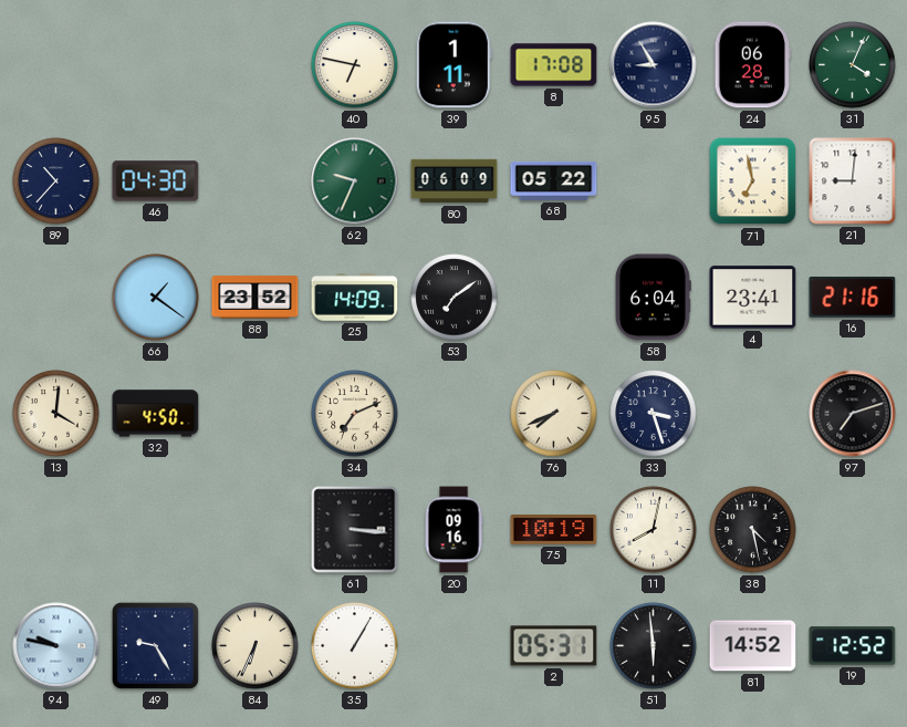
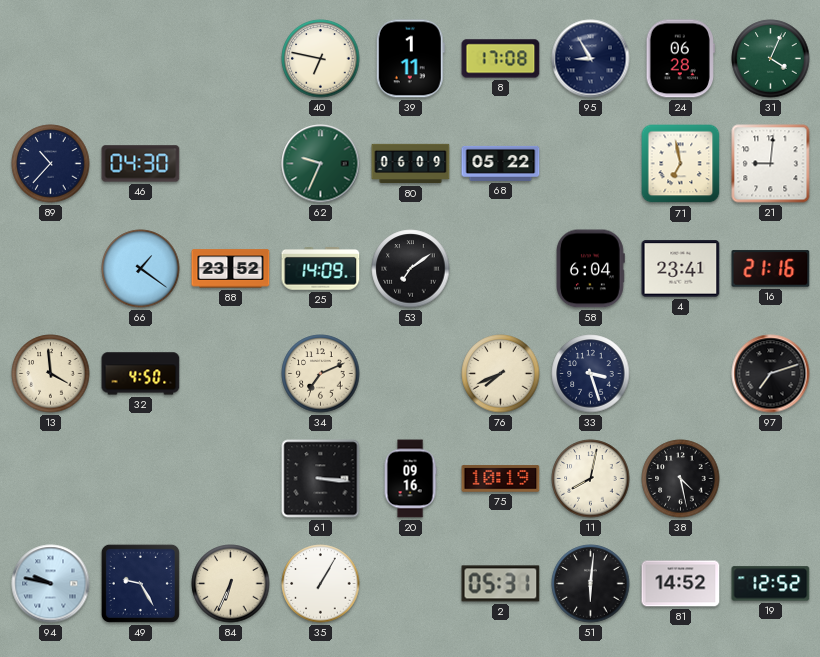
13: 4:01 -> 3:59 (51, 374)
51: 5:59 -> 6:01 (591, 584)
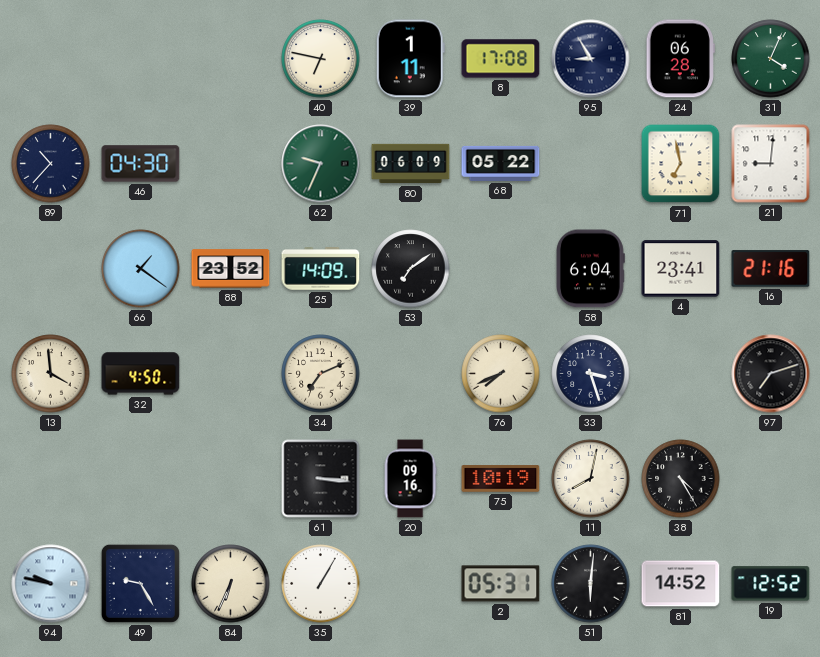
38: 4:28 -> 4:25 (681, 479)
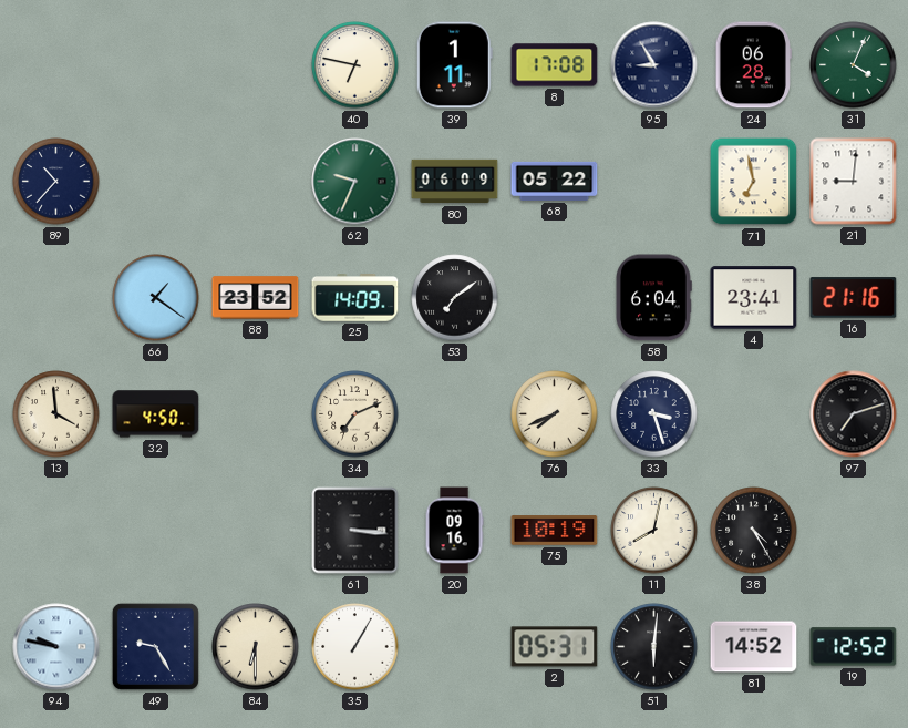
46: 04:30 -> none (141, 164)
84: 6:34 -> 6:30 (256, 647)
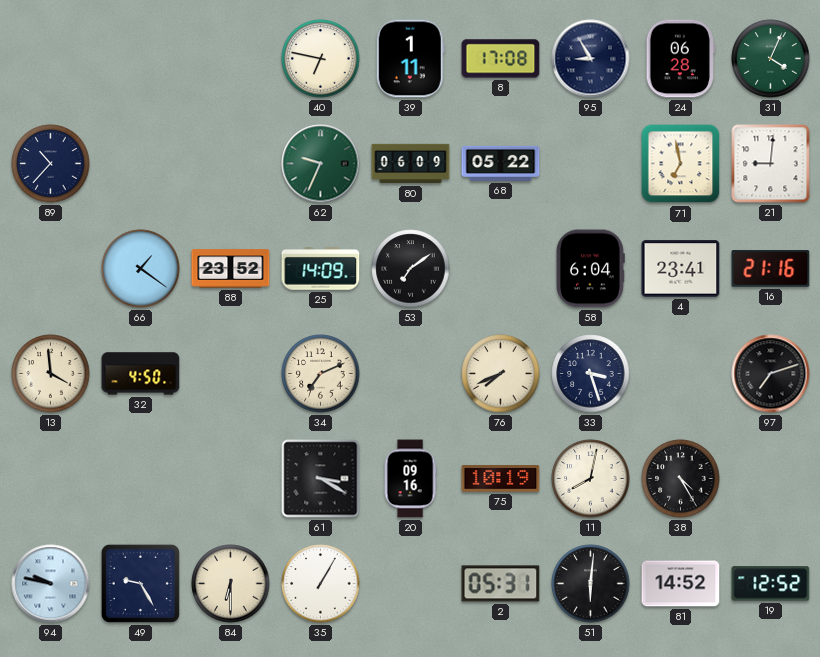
61: 3:16 -> 3:20 (321, 479)
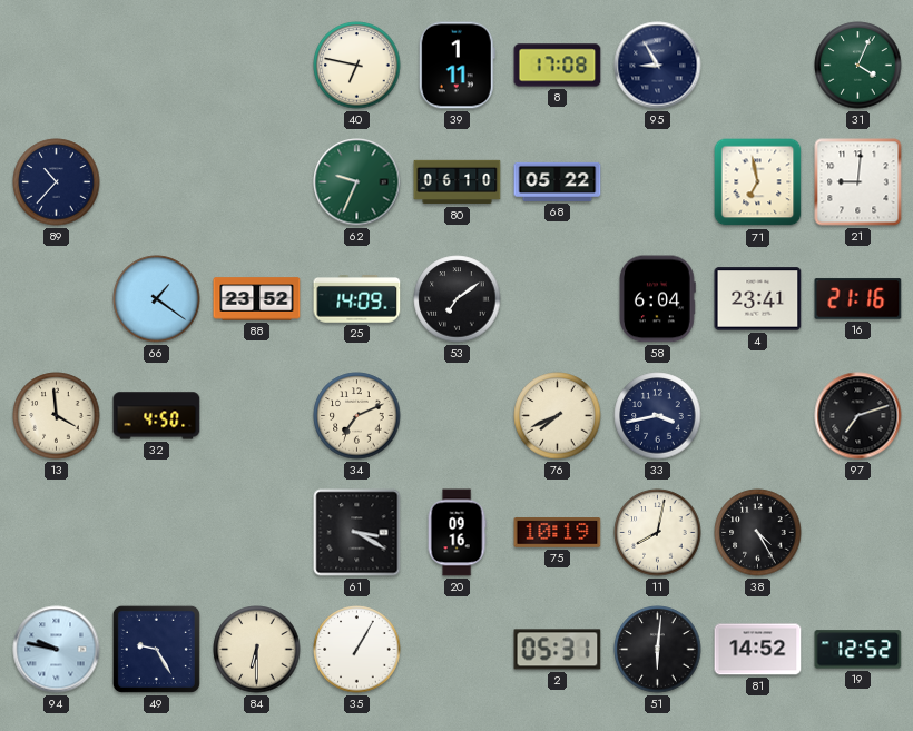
24: 06:28 -> none (680, 59)
80: 06:09 -> 06:10 (458, 182)
33: 3:27 -> 3:43 (658, 416)
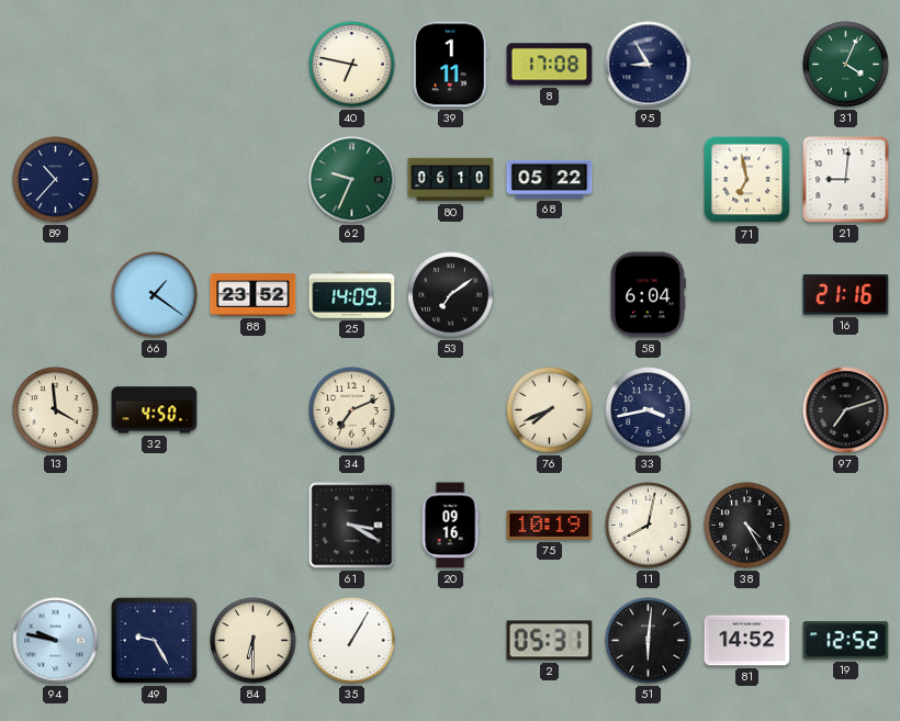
4: 23:41 -> none (758, 299)
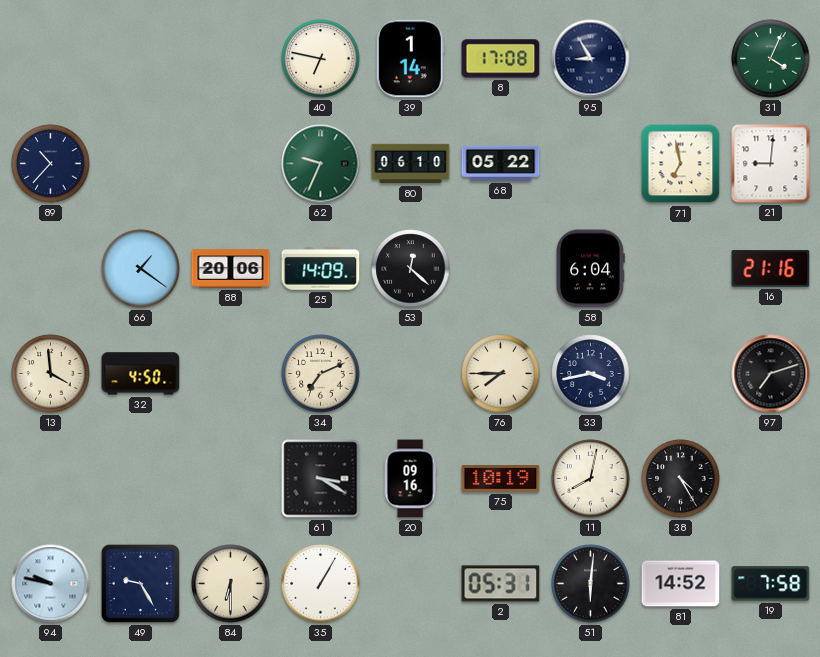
39: 1:11 -> 1:14 (410, 59)
88: 23:52 -> 20:06 (231, 269)
53: 7:09 -> 12:22 (411, 269)
76: 7:41 -> 7:45 (501, 374)
19: 12:52 -> 7:58 (771, 584)
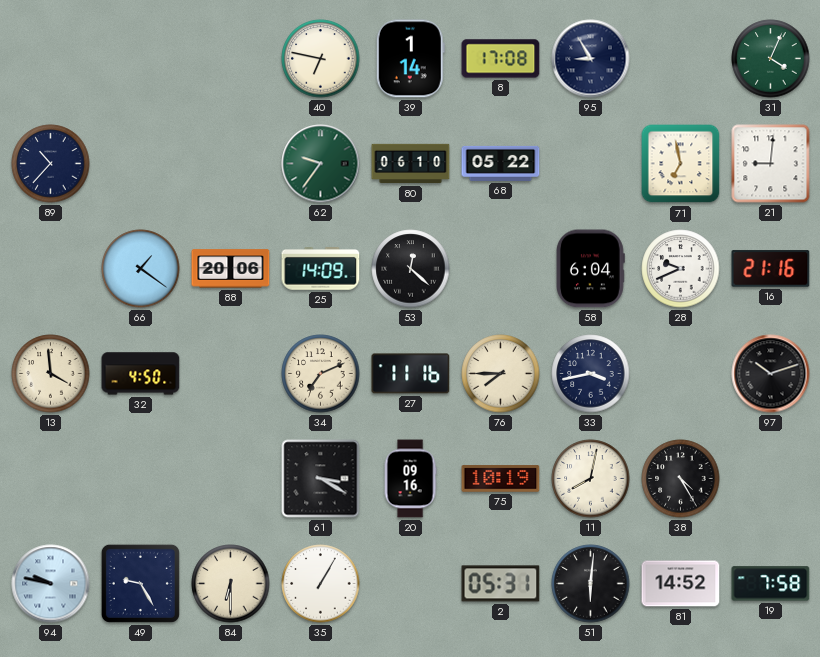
62: 9:34 -> 9:36 (321, 164)
28: none -> 9:41 (681, 269)
27: none -> 11:16 (411, 374)
97: 7:12 -> 10:12 (771, 374)
